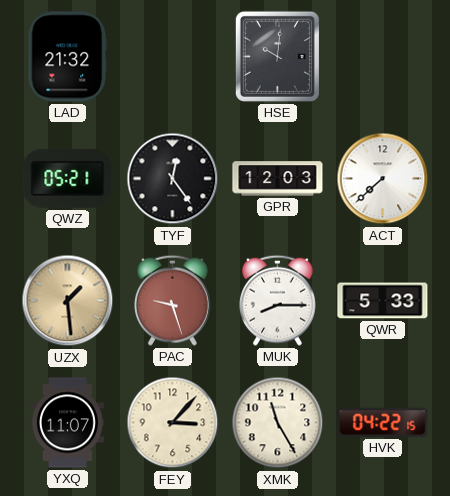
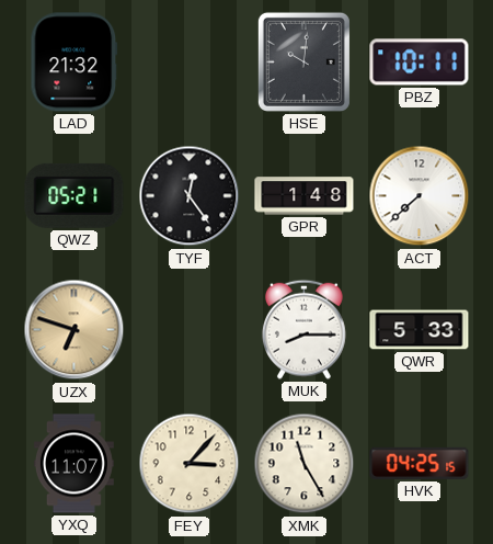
PBZ: none -> 10:11 (420, 63)
GPR: 12:03 -> 1:48 (305, 196)
UZX: 1:29 -> 6:48 (74, 330)
PAC: 9:27 -> none (172, 300)
HVK: 04:22 -> 04:25 (420, 463)
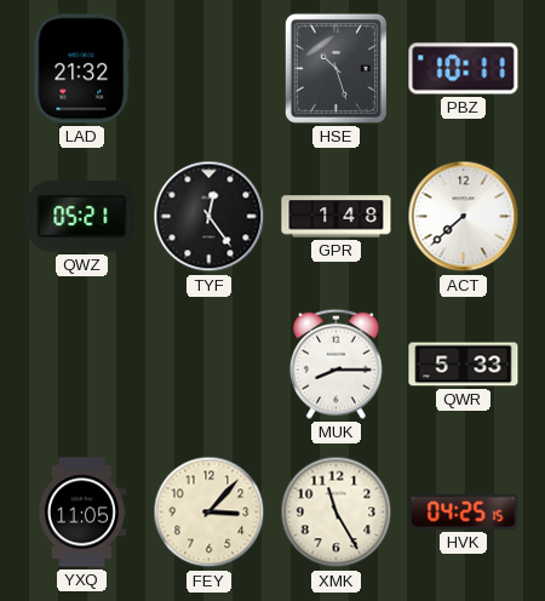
HSE: 10:01 -> 10:27 (335, 68)
UZX: 6:48 -> none (74, 330)
YXQ: 11:07 -> 11:05 (81, 513)
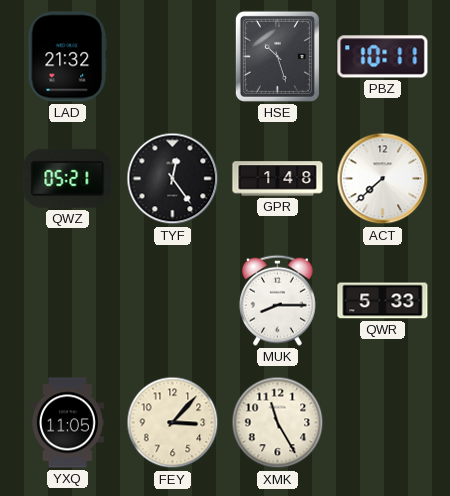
HVK: 04:25 -> none (464, 511)
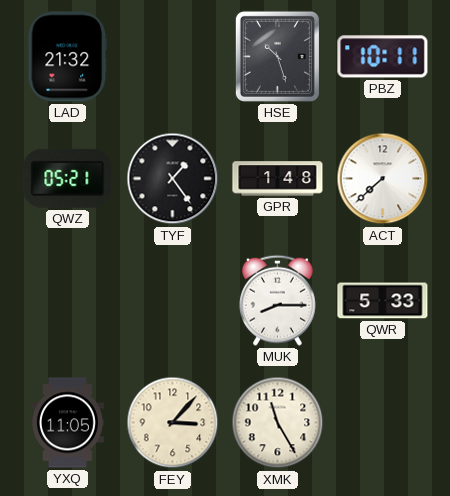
TYF: 12:24 -> 1:24 (173, 179)
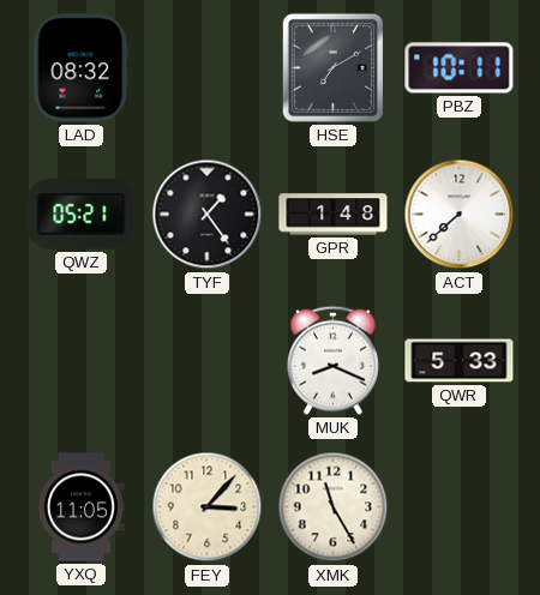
LAD: 21:32 -> 08:32 (82, 68)
HSE: 10:27 -> 7:10 (332, 67)
MUK: 8:15 -> 8:19 (332, 360)
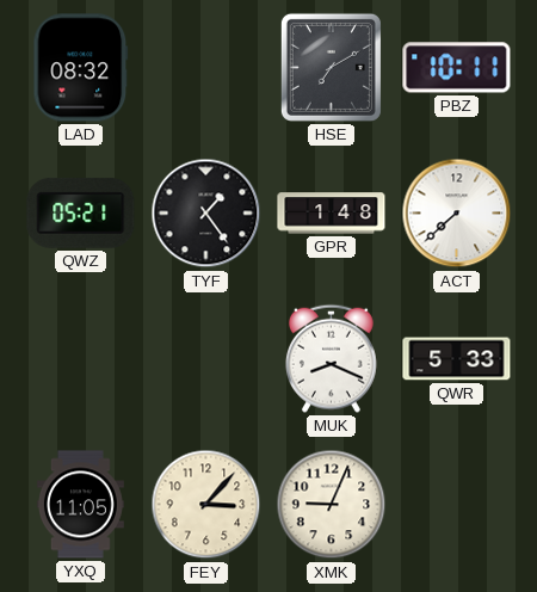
XMK: 11:25 -> 9:04 (332, 505)
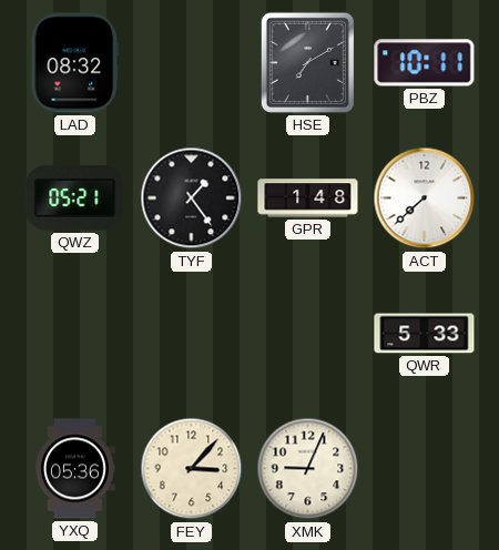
MUK: 8:19 -> none (331, 358)
YXQ: 11:05 -> 05:36 (74, 469)
